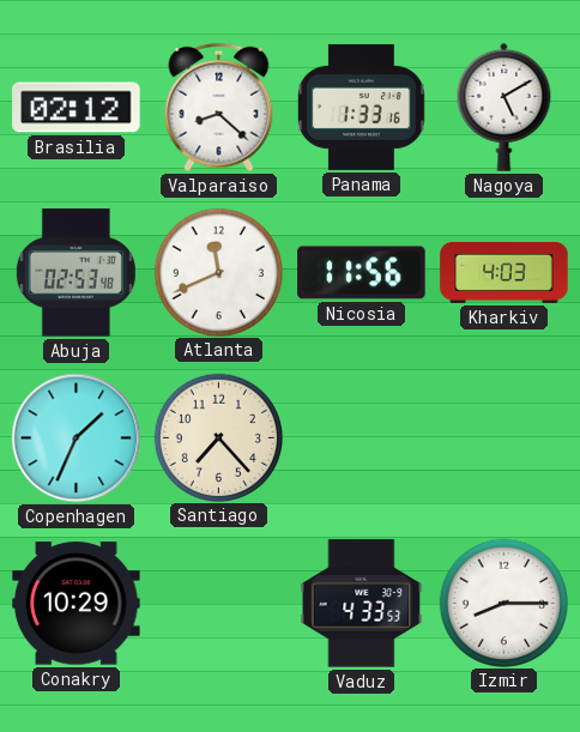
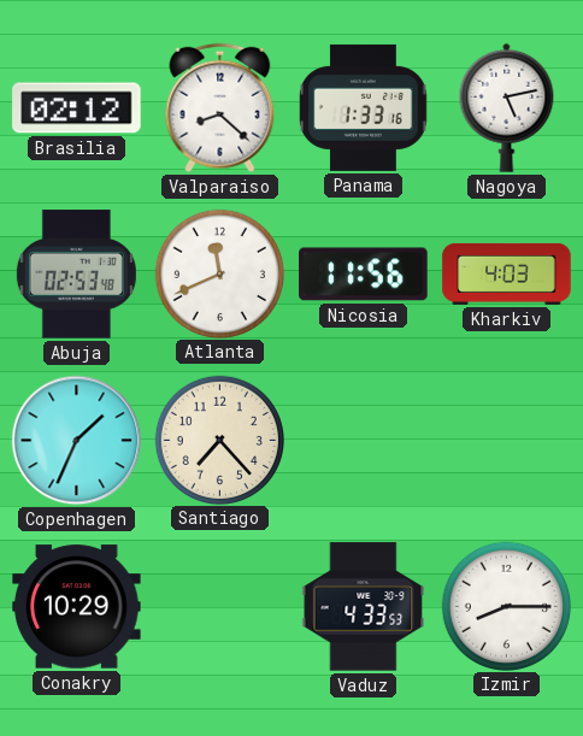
Nagoya: 5:10 -> 5:13 (507, 107)
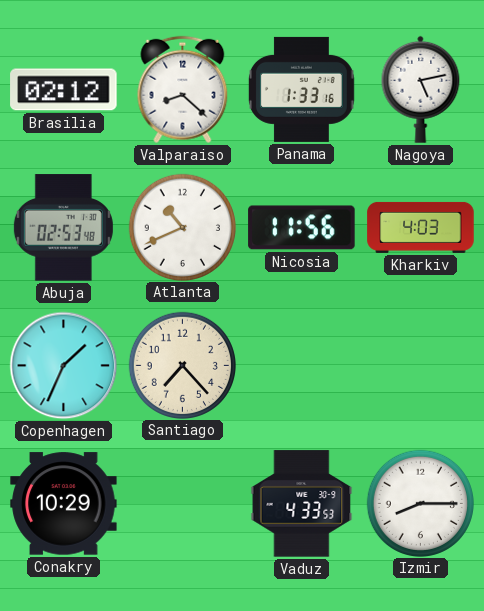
Atlanta: 11:41 -> 10:41 (182, 227)
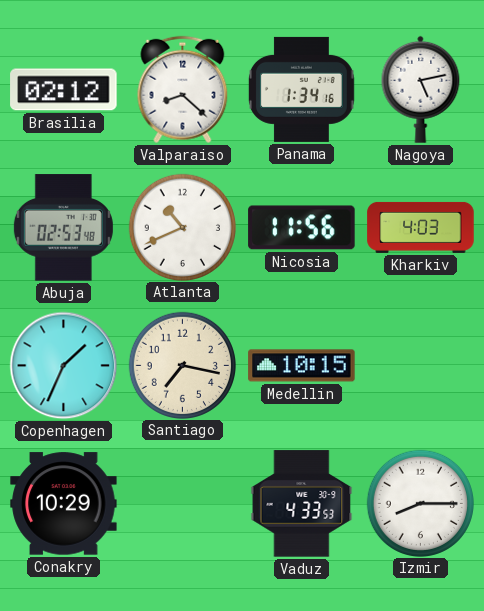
Panama: 1:33 -> 1:34 (301, 89)
Santiago: 7:23 -> 7:17 (182, 365)
Medellin: none -> 10:15 (302, 366)
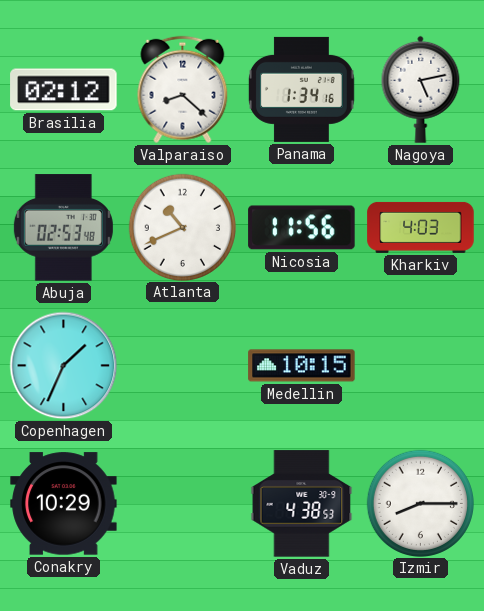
Santiago: 7:17 -> none (182, 365)
Vaduz: 4:33 -> 4:38 (302, 504)
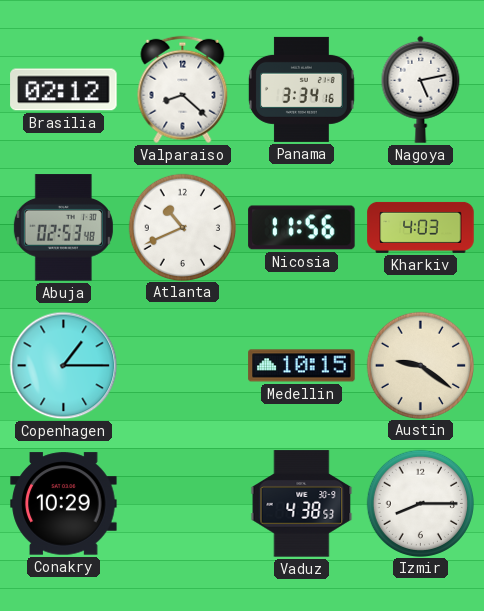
Panama: 1:34 -> 3:34 (301, 89)
Copenhagen: 1:34 -> 1:15 (64, 366)
Austin: none -> 9:21 (420, 365)
